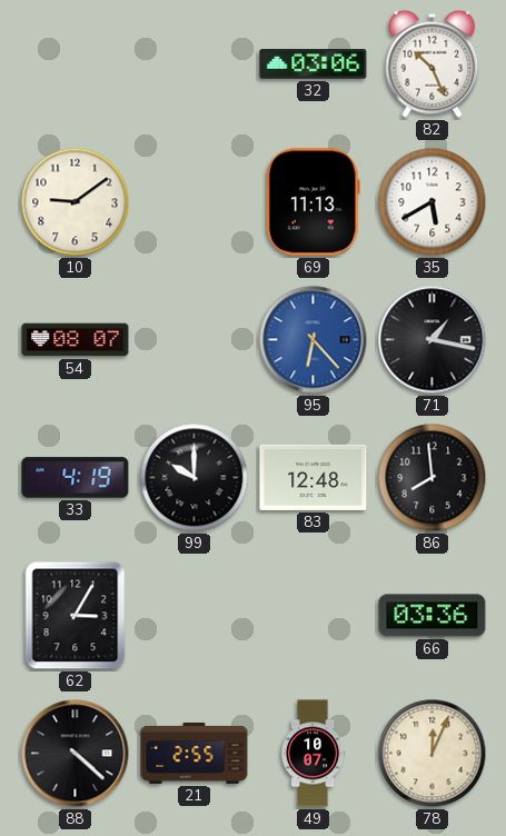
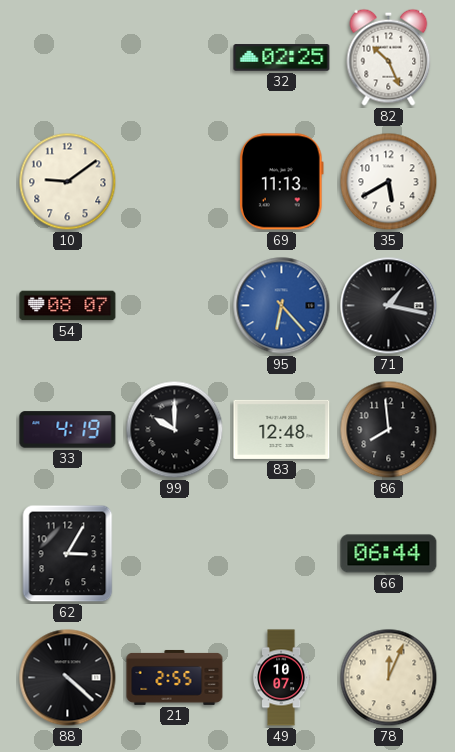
32: 03:06 -> 02:25 (282, 58)
66: 03:36 -> 06:44 (389, 554)
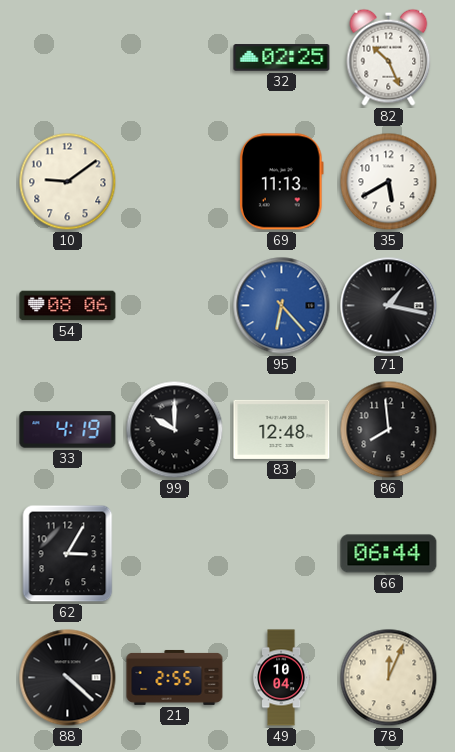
54: 08:07 -> 08:06 (68, 306)
49: 10:07 -> 10:04 (281, 678)
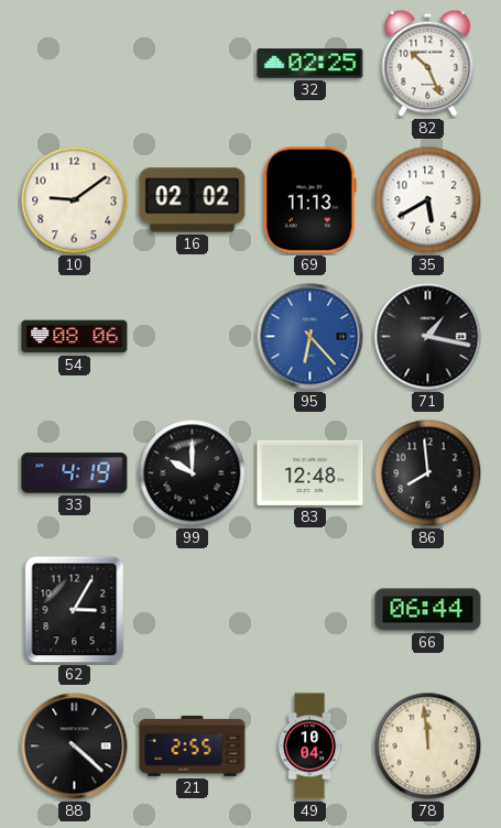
16: none -> 02:02 (193, 200)
78: 12:04 -> 11:59 (428, 747)
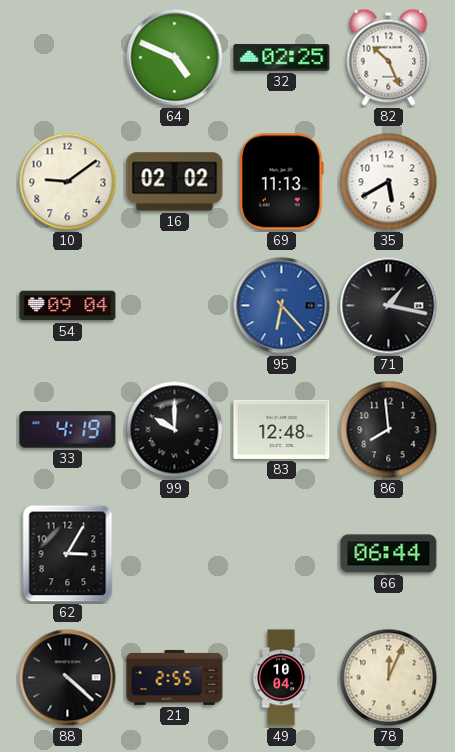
64: none -> 4:49 (175, 58)
54: 08:06 -> 09:04 (68, 306)
78: 11:59 -> 12:04 (389, 678)
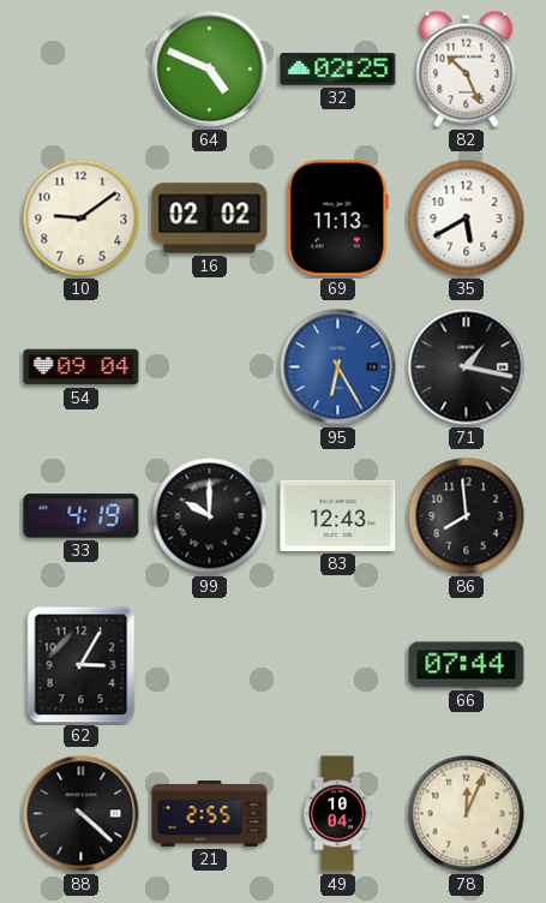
95: 6:23 -> 6:25 (338, 367)
83: 12:48 -> 12:43 (338, 515)
66: 06:44 -> 07:44 (467, 665)
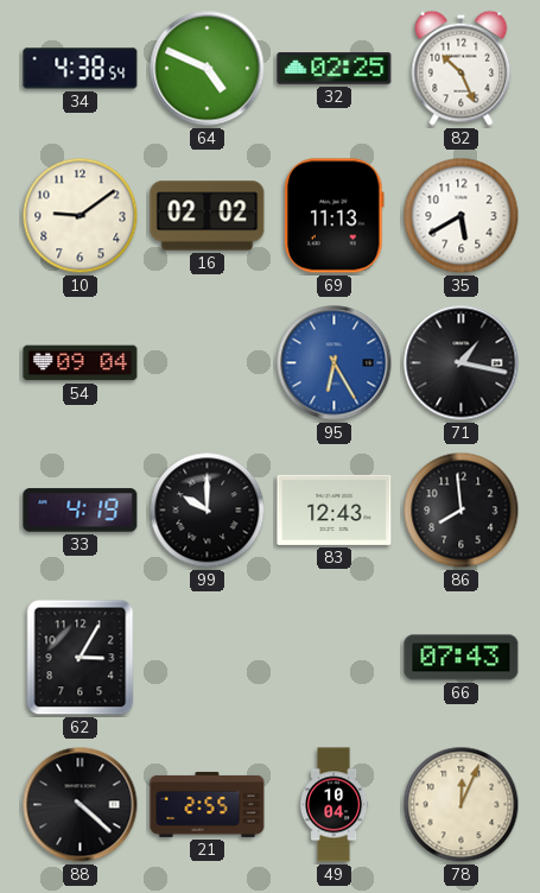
34: none -> 4:38 (81, 69)
66: 07:44 -> 07:43 (462, 658)
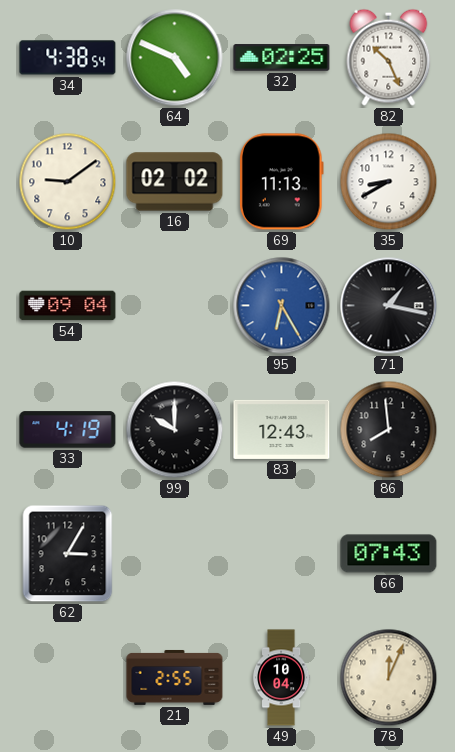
35: 5:40 -> 8:40 (389, 182)
88: 4:22 -> none (81, 805)
